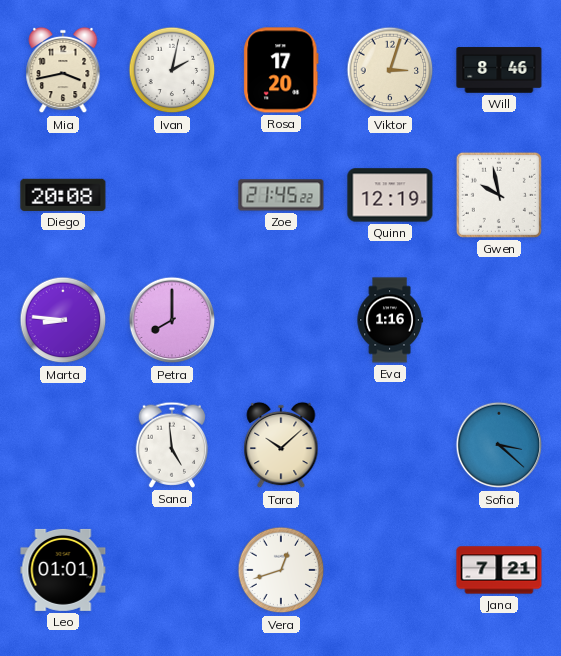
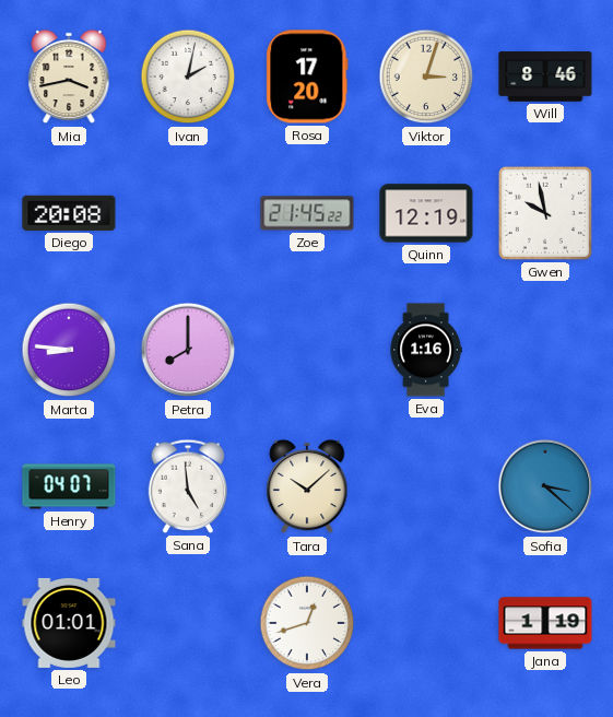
Henry: none -> 04:07 (69, 486)
Jana: 7:21 -> 1:19 (545, 623)
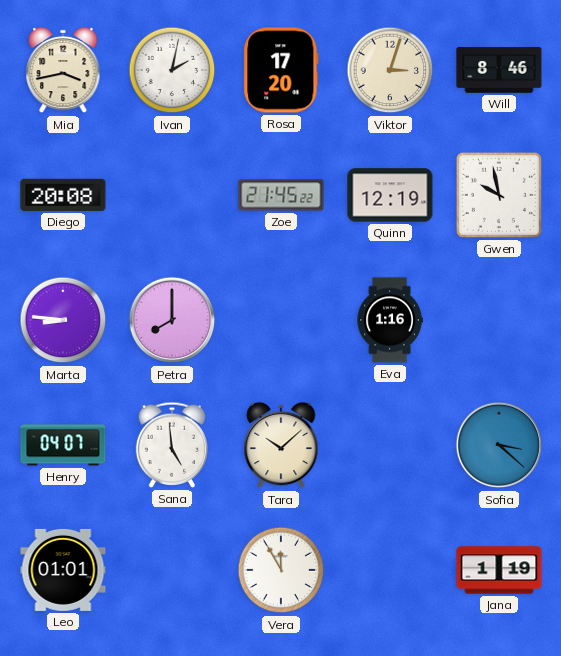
Vera: 12:42 -> 11:55 (281, 570)
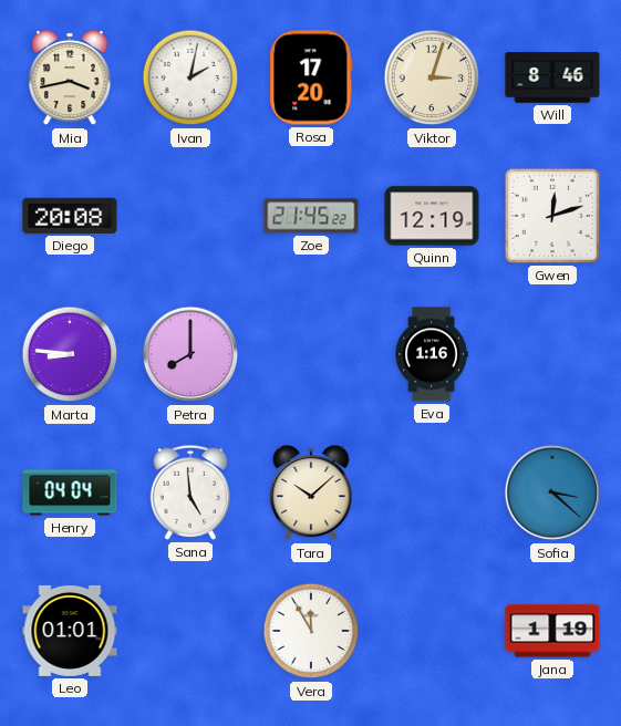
Gwen: 9:58 -> 12:12 (552, 216)
Henry: 04:07 -> 04:04 (70, 492)
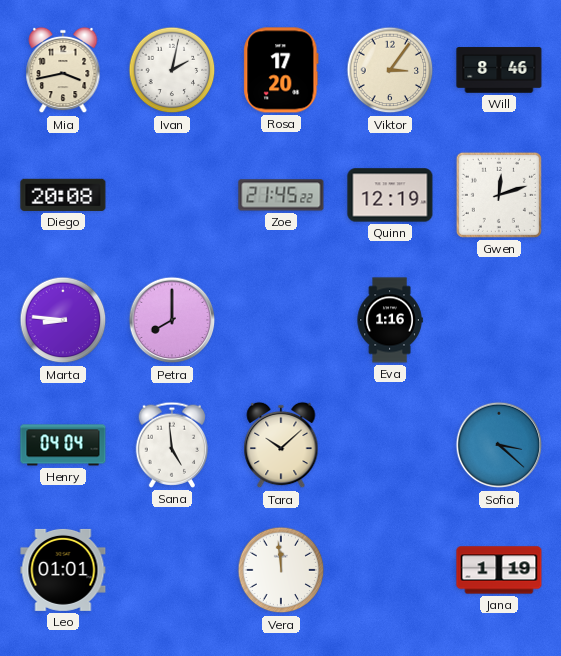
Viktor: 3:03 -> 3:06 (390, 70)
Vera: 11:55 -> 11:59 (281, 570)
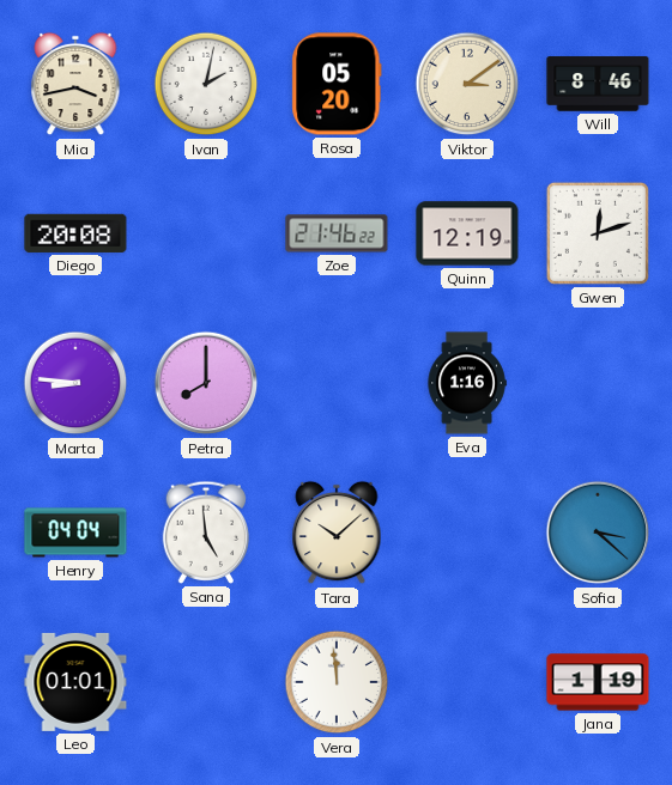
Rosa: 17:20 -> 05:20 (337, 84)
Viktor: 3:06 -> 3:09 (467, 84)
Zoe: 21:45 -> 21:46 (337, 233)
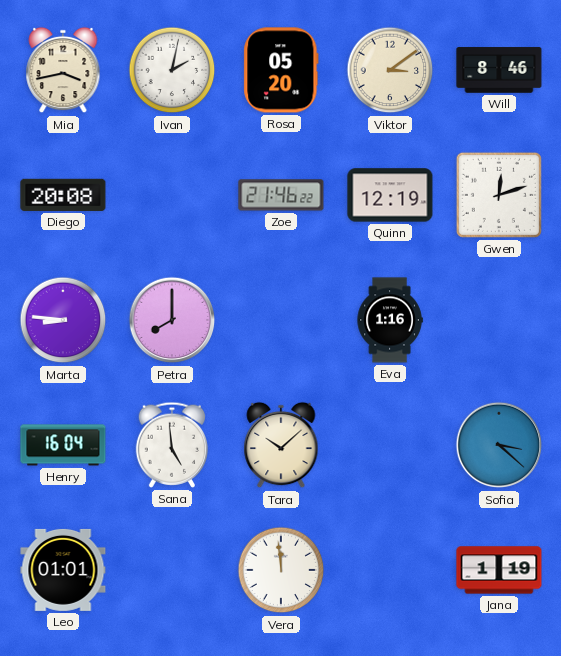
Henry: 04:04 -> 16:04 (63, 445)
